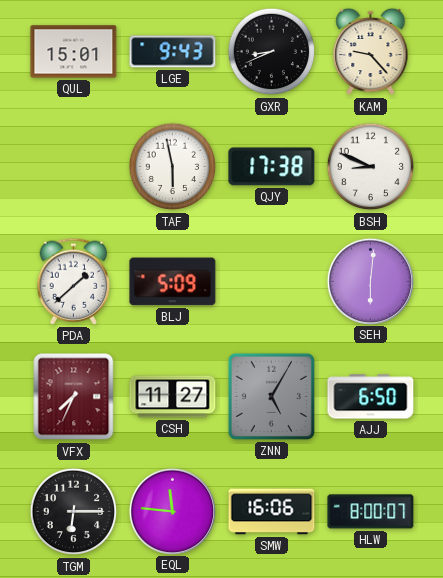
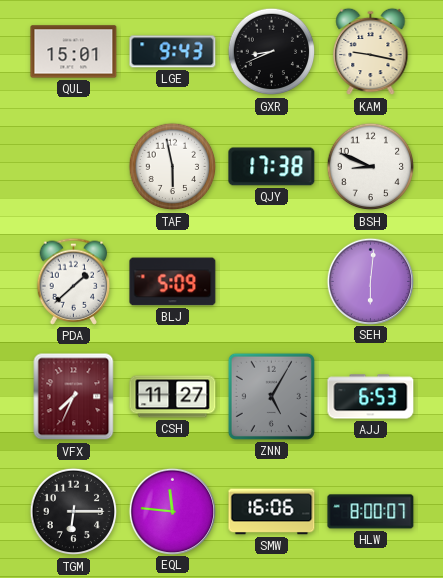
KAM: 9:23 -> 9:17 (371, 52)
AJJ: 6:50 -> 6:53 (371, 397)
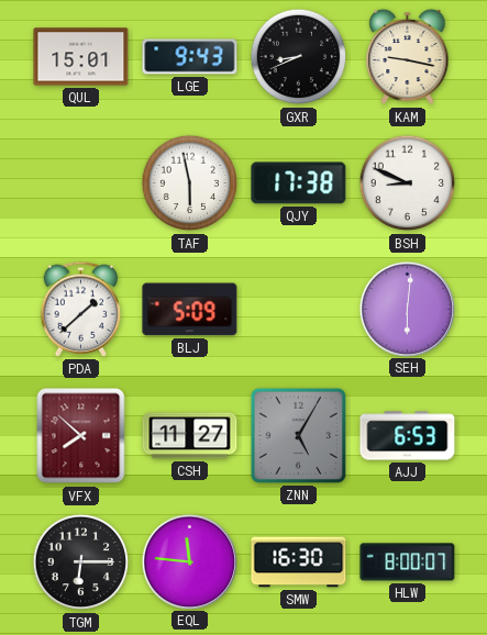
VFX: 7:34 -> 7:52 (81, 436)
SMW: 16:06 -> 16:30 (299, 562)
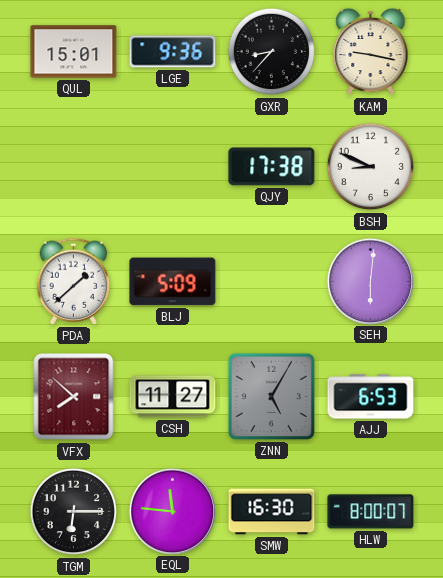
LGE: 9:43 -> 9:36 (173, 52)
GXR: 8:41 -> 8:37 (272, 52)
TAF: 5:58 -> none (190, 183)
